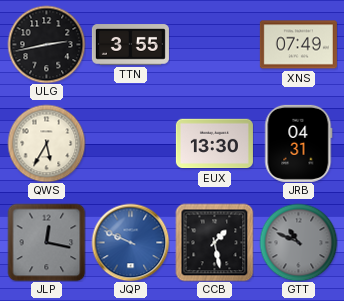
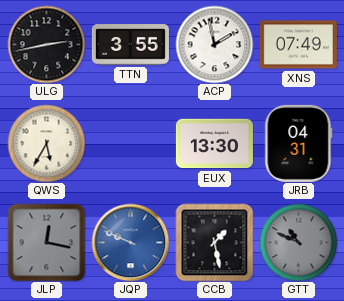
ACP: none -> 1:58 (214, 44)
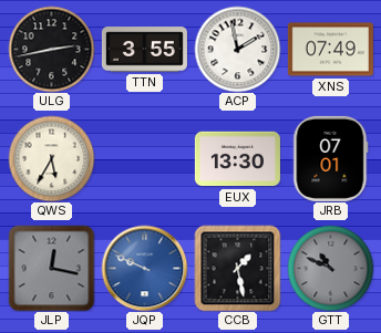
JRB: 04:31 -> 07:01 (331, 158)
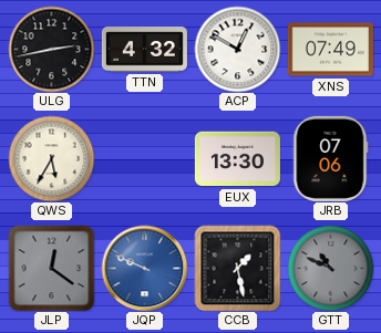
TTN: 3:55 -> 4:32 (144, 50)
ACP: 1:58 -> 12:50 (237, 49)
JRB: 07:01 -> 07:06 (331, 158)
JLP: 12:17 -> 12:21 (51, 268)
